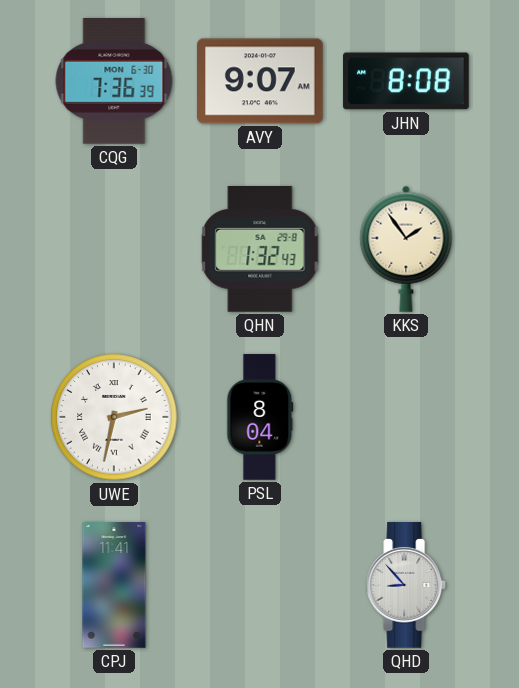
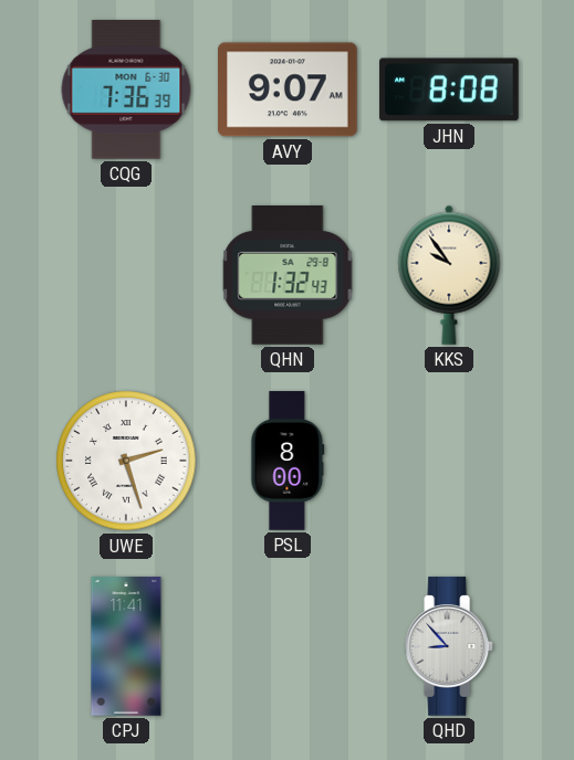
KKS: 1:54 -> 9:54 (449, 275)
UWE: 2:32 -> 2:27 (126, 461)
PSL: 8:04 -> 8:00 (288, 461)
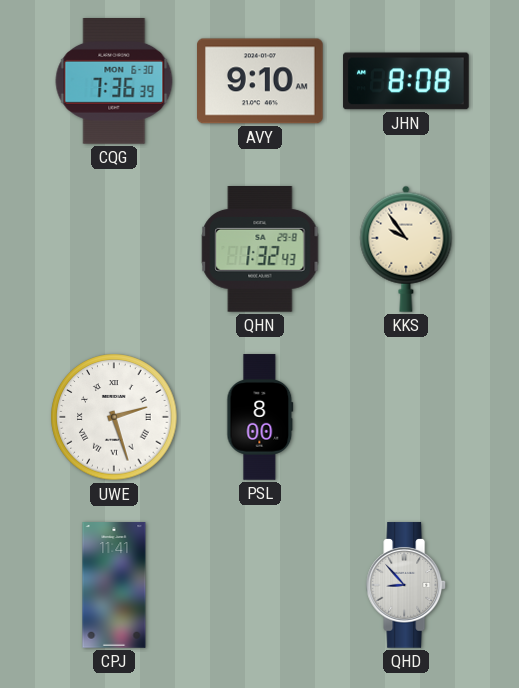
AVY: 9:07 -> 9:10 (261, 81)
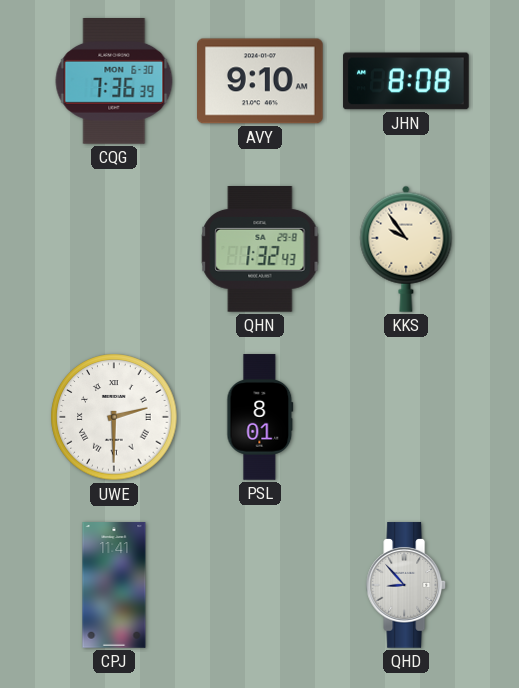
UWE: 2:27 -> 2:30 (114, 417)
PSL: 8:00 -> 8:01 (260, 417)
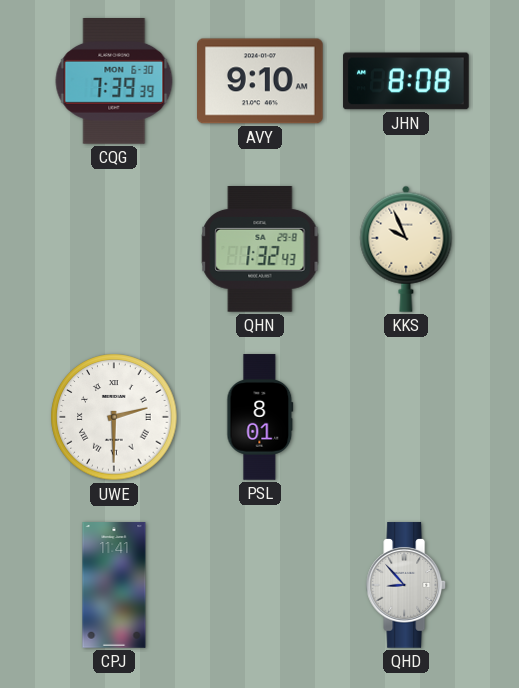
CQG: 7:36 -> 7:39 (114, 82)
KKS: 9:54 -> 9:56 (406, 249)
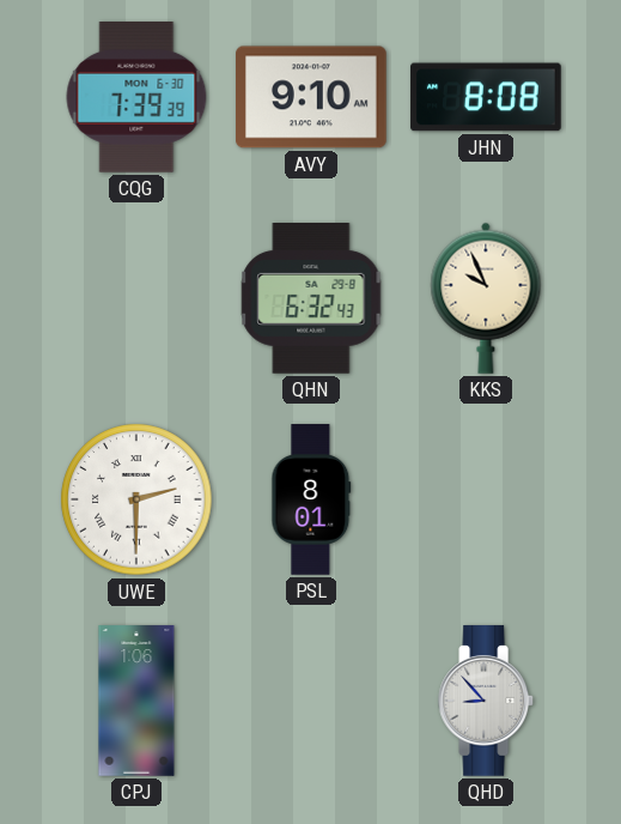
QHN: 1:32 -> 6:32 (311, 299)
CPJ: 11:41 -> 1:06 (136, 701)
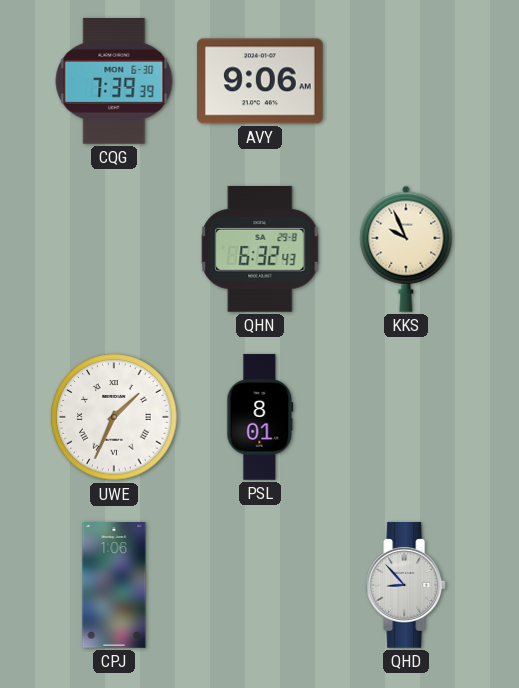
AVY: 9:10 -> 9:06 (261, 81)
JHN: 8:08 -> none (486, 97)
UWE: 2:30 -> 1:34 (114, 417)
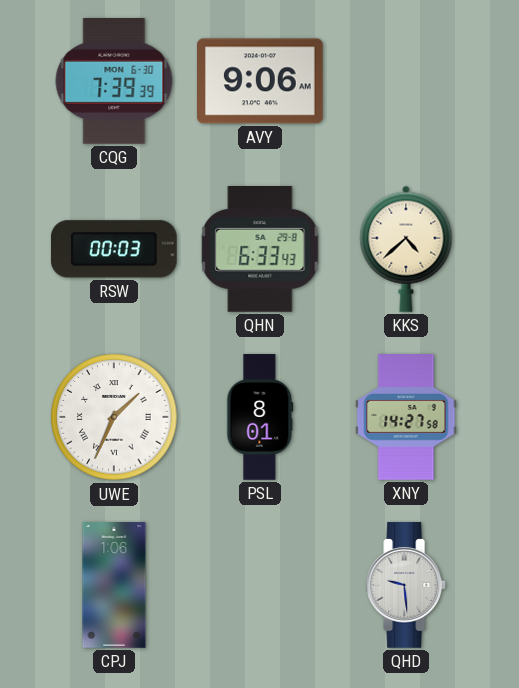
RSW: none -> 00:03 (114, 249)
QHN: 6:32 -> 6:33 (260, 250)
KKS: 9:56 -> 4:38 (406, 249)
XNY: none -> 14:27 (406, 417)
QHD: 8:53 -> 9:29 (407, 585)
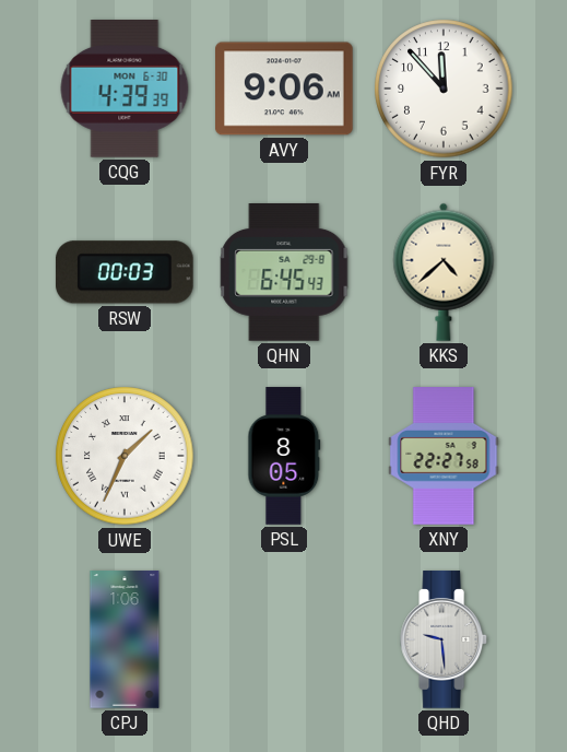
CQG: 7:39 -> 4:39 (125, 90)
FYR: none -> 11:53 (444, 89)
QHN: 6:33 -> 6:45 (284, 273)
PSL: 8:01 -> 8:05 (284, 456)
XNY: 14:27 -> 22:27 (444, 456)
